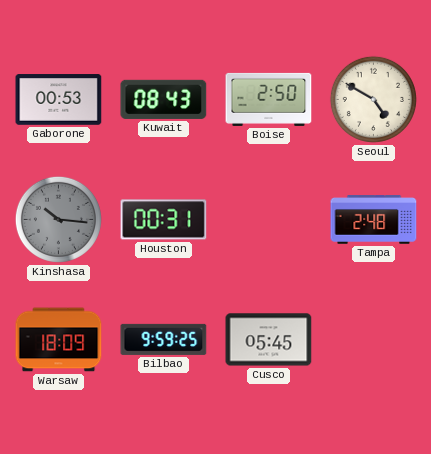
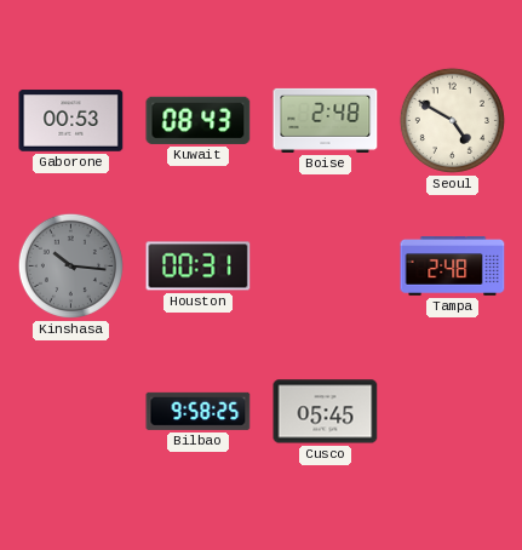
Boise: 2:50 -> 2:48 (326, 120)
Warsaw: 18:09 -> none (59, 340)
Bilbao: 9:59 -> 9:58 (199, 411)
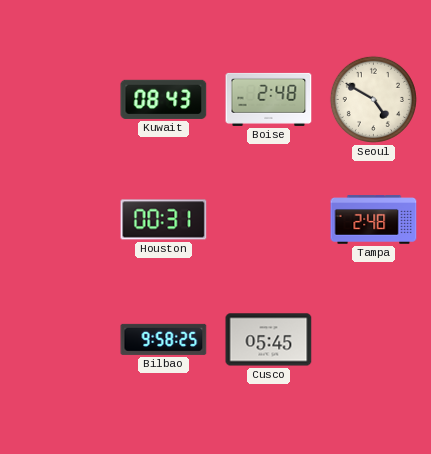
Gaborone: 00:53 -> none (71, 121)
Kinshasa: 10:16 -> none (70, 265)
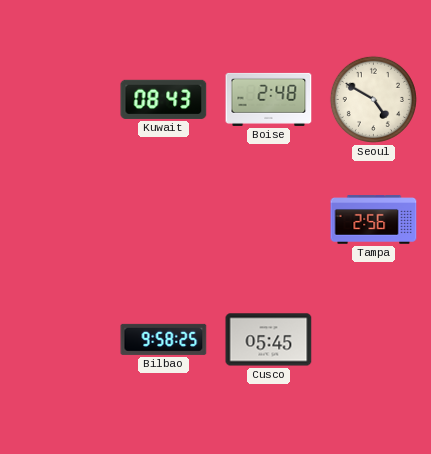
Houston: 00:31 -> none (164, 220)
Tampa: 2:48 -> 2:56 (374, 220)
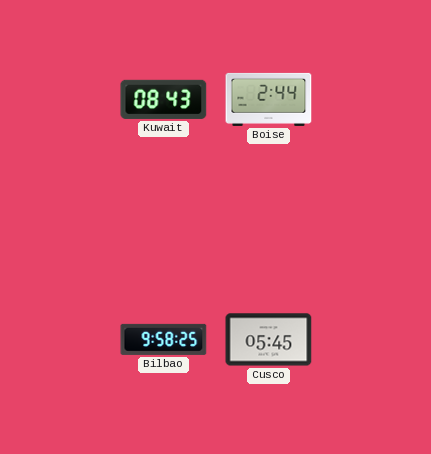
Boise: 2:48 -> 2:44 (269, 99)
Seoul: 4:50 -> none (373, 99)
Tampa: 2:56 -> none (374, 220)
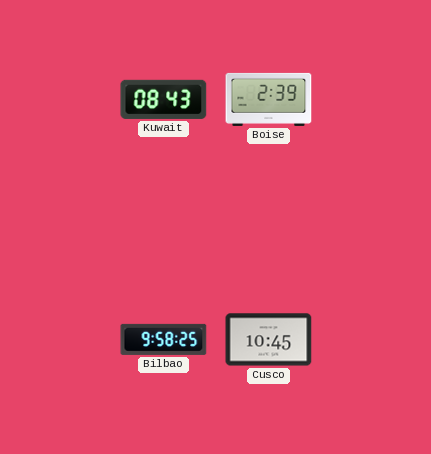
Boise: 2:44 -> 2:39 (269, 99)
Cusco: 05:45 -> 10:45 (269, 340)
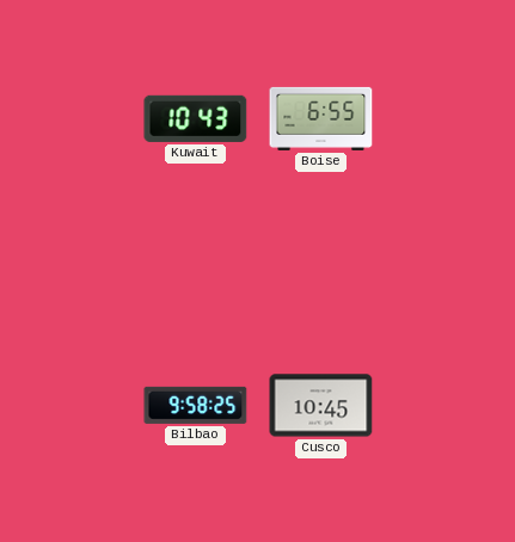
Kuwait: 08:43 -> 10:43 (196, 118)
Boise: 2:39 -> 6:55 (321, 118)
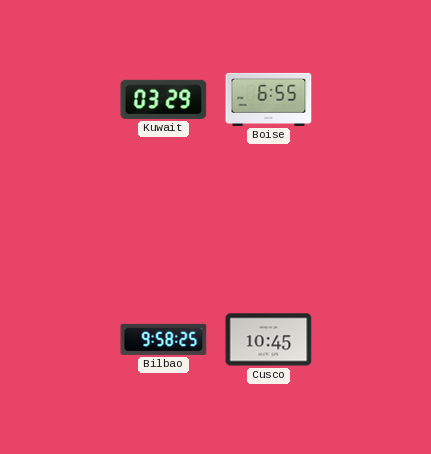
Kuwait: 10:43 -> 03:29 (164, 99)
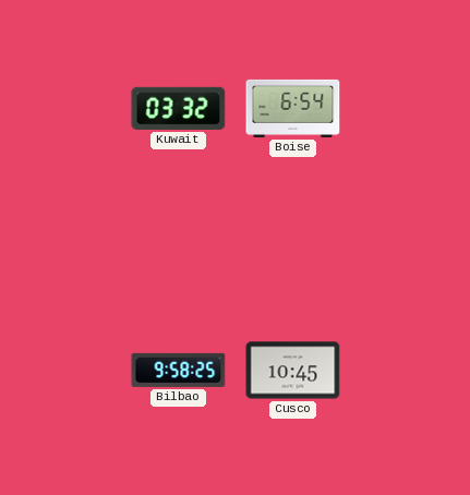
Kuwait: 03:29 -> 03:32 (179, 108)
Boise: 6:55 -> 6:54 (293, 108)
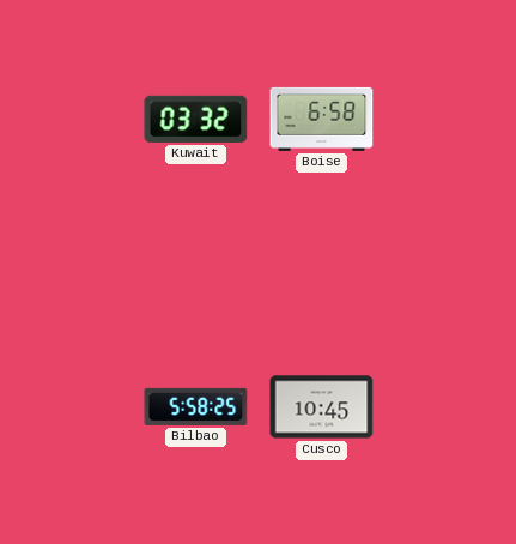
Boise: 6:54 -> 6:58 (322, 119)
Bilbao: 9:58 -> 5:58 (196, 406)
